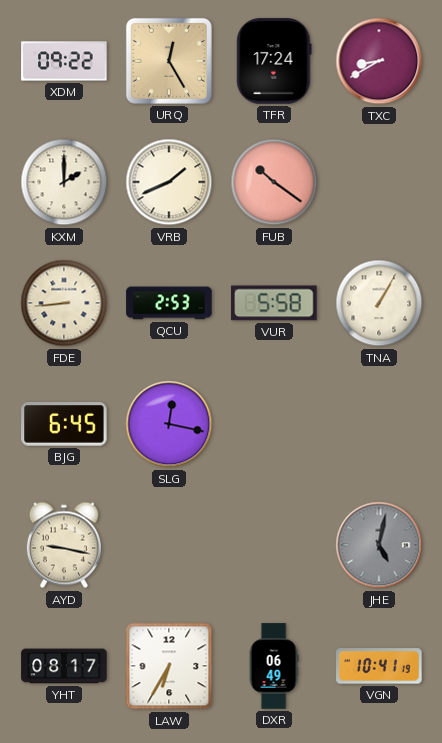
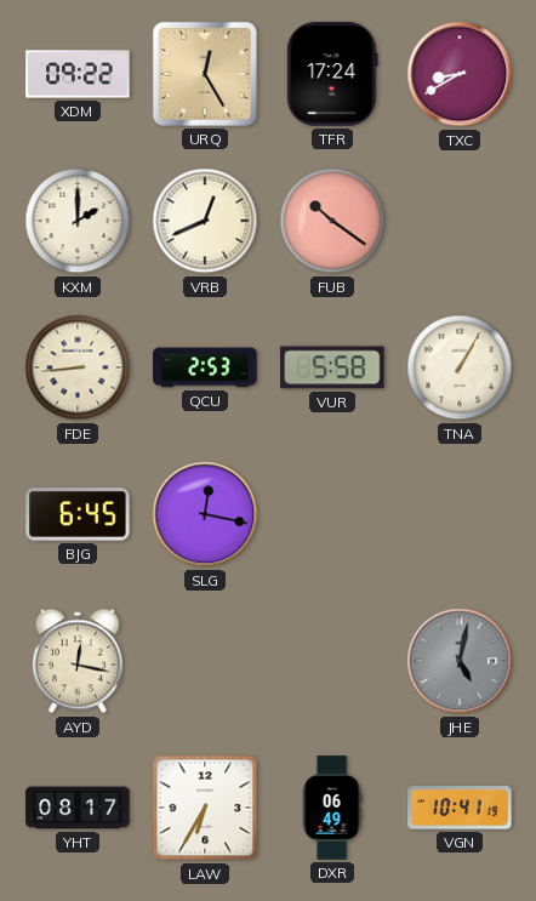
VRB: 1:41 -> 12:41 (205, 221)
AYD: 9:17 -> 12:17 (78, 661)
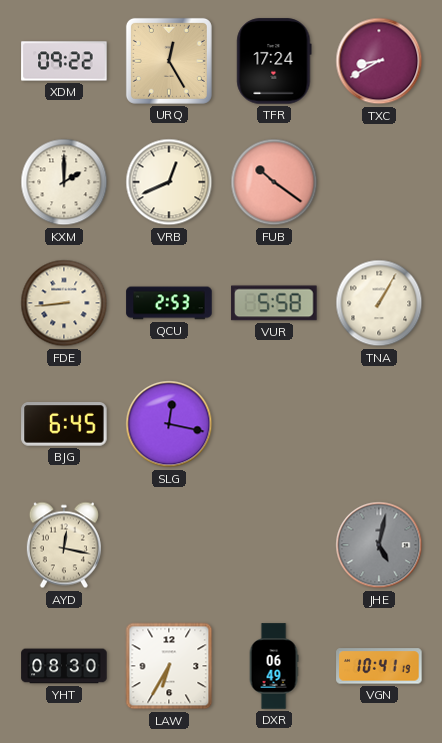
YHT: 08:17 -> 08:30 (64, 666)
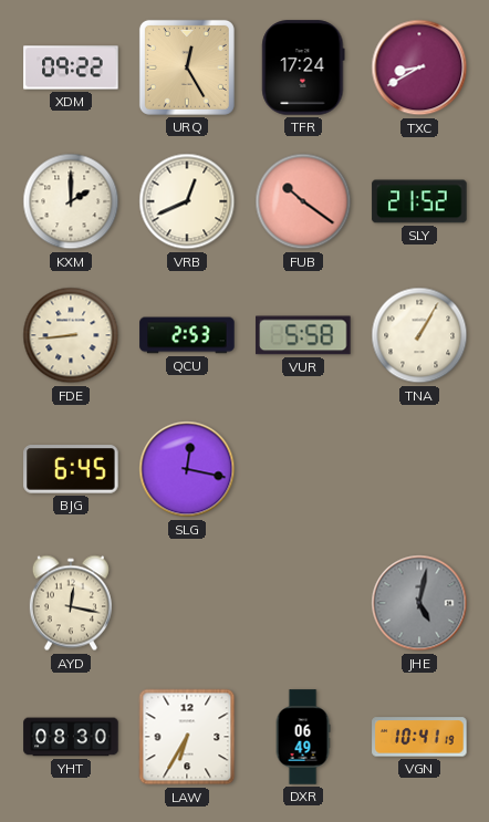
SLY: none -> 21:52 (419, 201)
